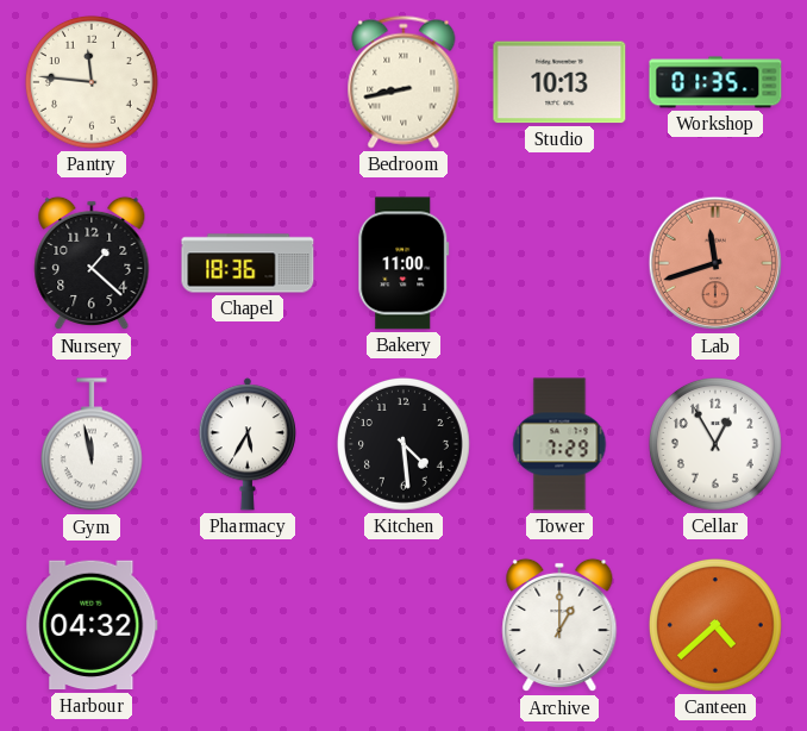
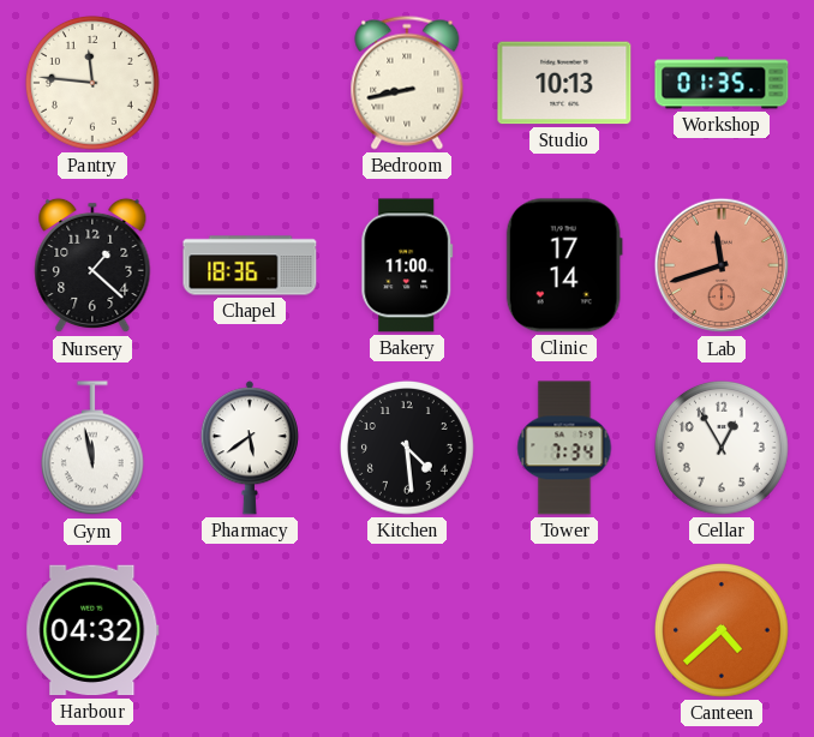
Clinic: none -> 17:14 (564, 265)
Pharmacy: 5:35 -> 5:39 (250, 448)
Tower: 7:29 -> 7:34 (564, 448)
Archive: 1:00 -> none (559, 625)
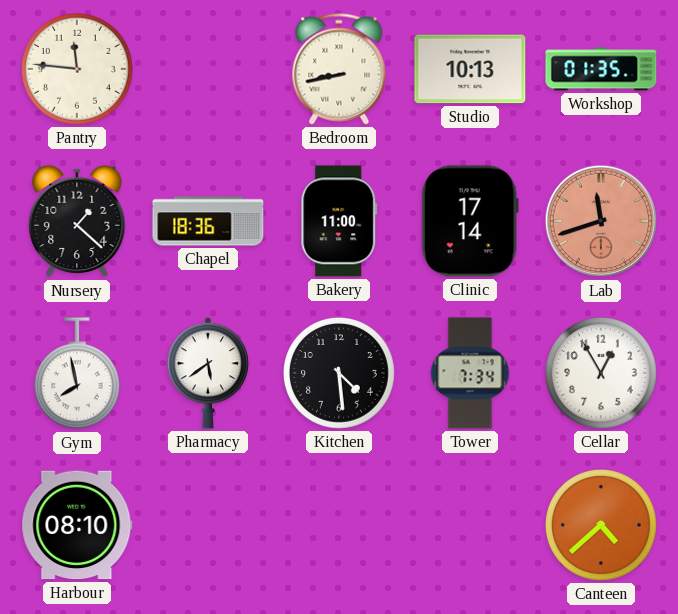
Gym: 11:58 -> 7:58 (77, 374)
Harbour: 04:32 -> 08:10 (77, 525)
